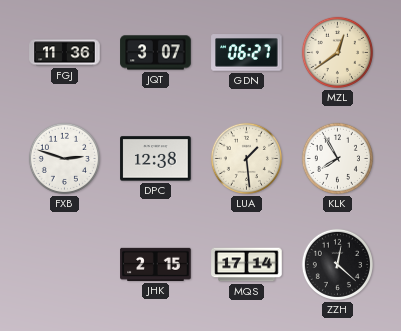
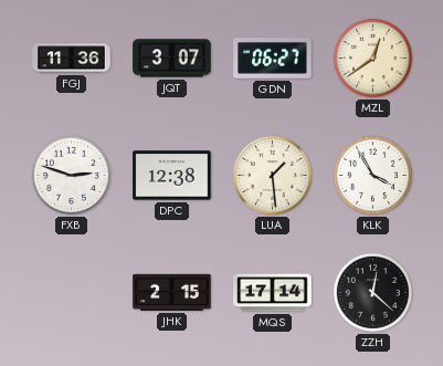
KLK: 7:55 -> 3:55 (372, 175)
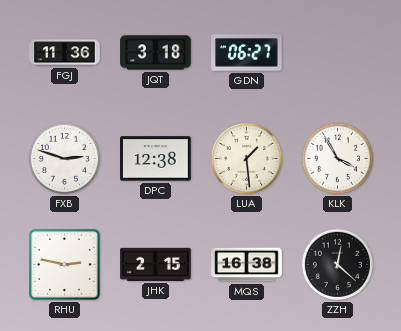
JQT: 3:07 -> 3:18 (156, 53)
MZL: 12:39 -> none (372, 57)
RHU: none -> 2:47 (65, 265)
MQS: 17:14 -> 16:38 (247, 265)
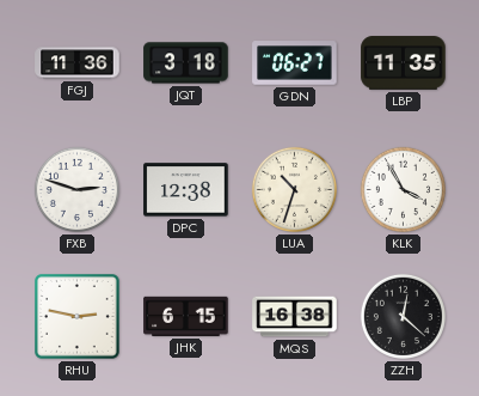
LBP: none -> 11:35 (404, 63)
LUA: 1:29 -> 10:33 (294, 189)
JHK: 2:15 -> 6:15 (186, 316)
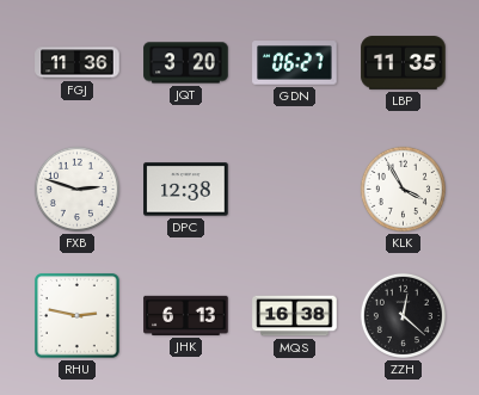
JQT: 3:18 -> 3:20 (186, 63)
LUA: 10:33 -> none (294, 189)
JHK: 6:15 -> 6:13 (186, 315)
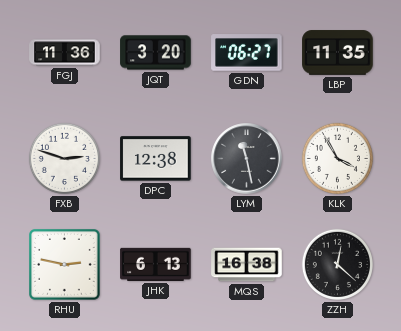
LYM: none -> 11:28 (247, 159)
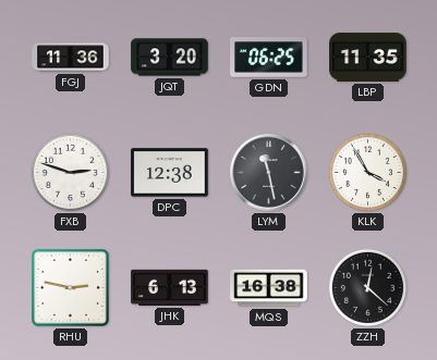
GDN: 06:27 -> 06:25 (269, 58)
